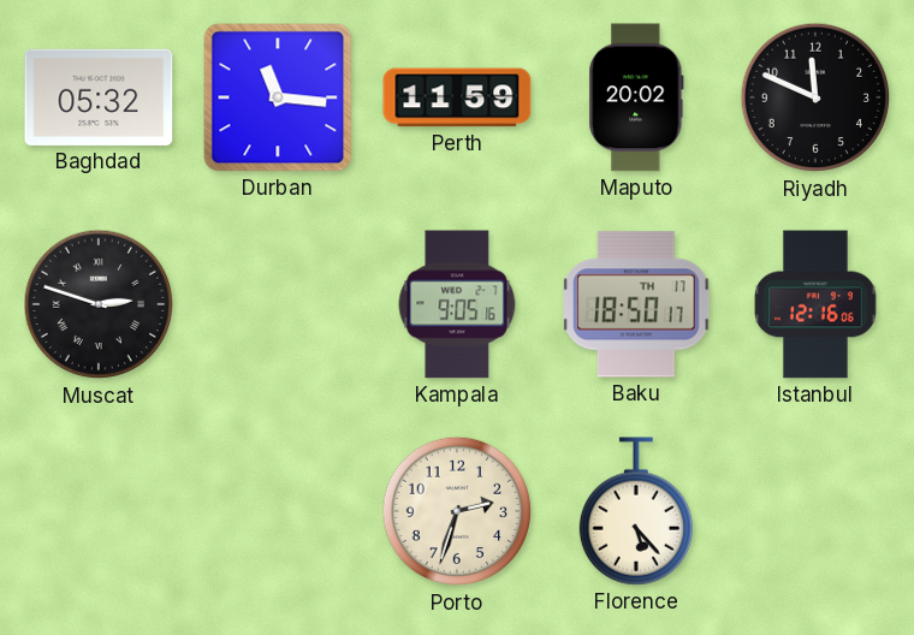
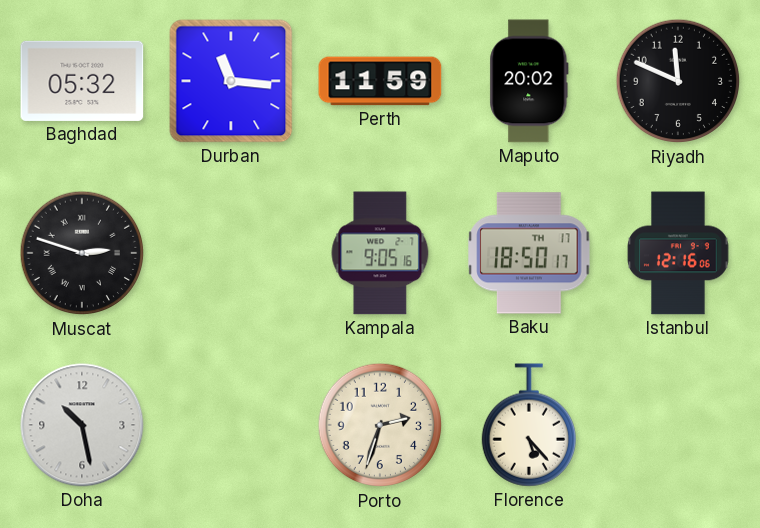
Doha: none -> 10:28 (82, 425)
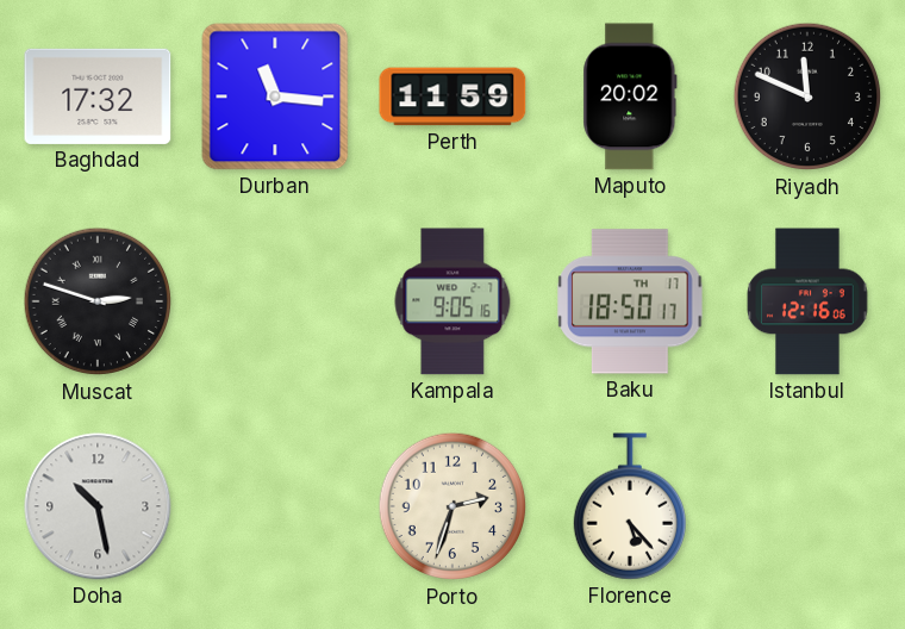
Baghdad: 05:32 -> 17:32 (98, 96)
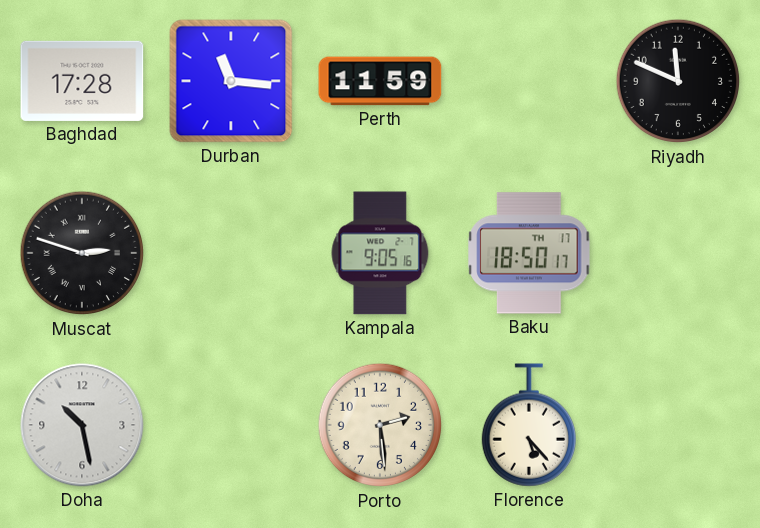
Baghdad: 17:32 -> 17:28 (82, 81)
Maputo: 20:02 -> none (630, 96)
Istanbul: 12:16 -> none (807, 301)
Porto: 2:33 -> 2:29 (380, 425)
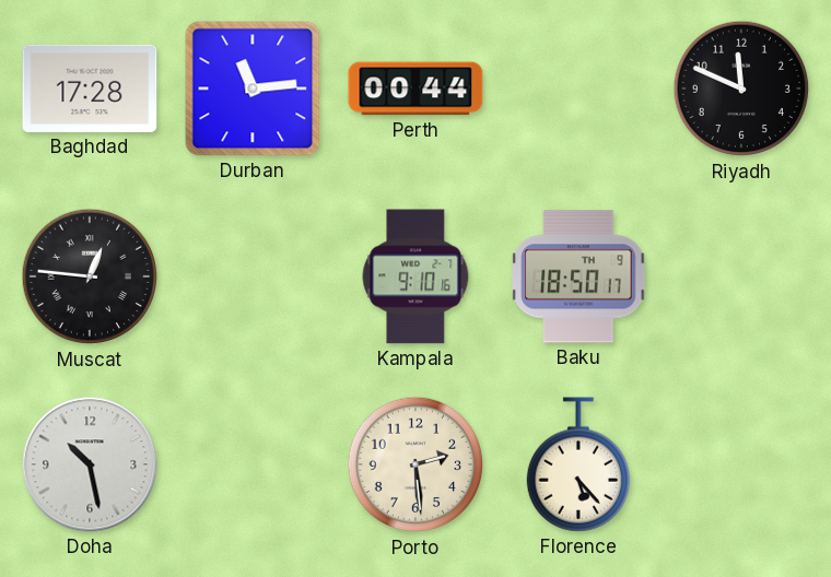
Durban: 11:16 -> 11:14 (253, 89)
Perth: 11:59 -> 00:44 (415, 89)
Muscat: 2:48 -> 12:46 (90, 276)
Kampala: 9:05 -> 9:10 (415, 276)
Baku date: TH 17 -> TH 9 (578, 276)
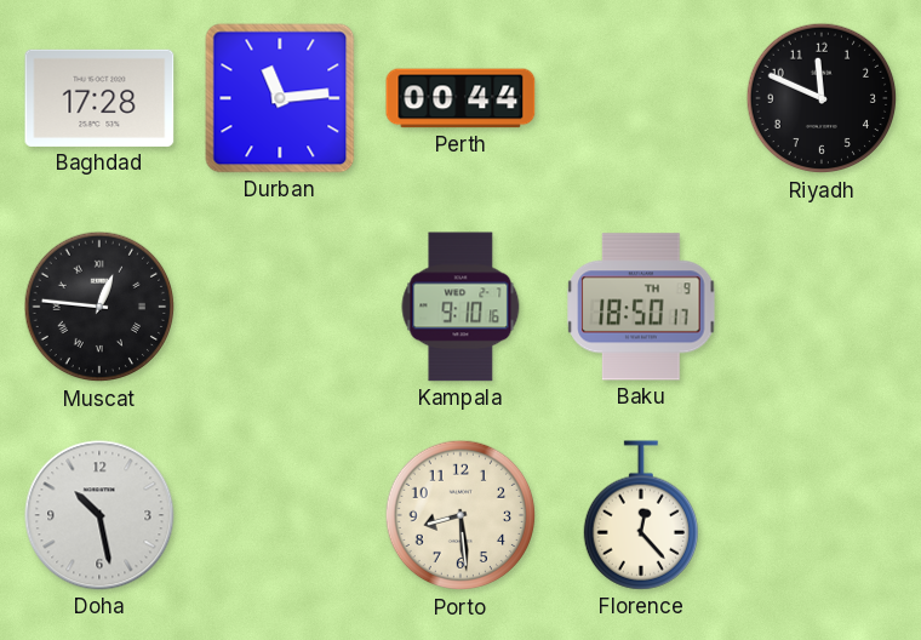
Porto: 2:29 -> 8:29 (460, 515)
Florence: 5:23 -> 12:23 (641, 515)
